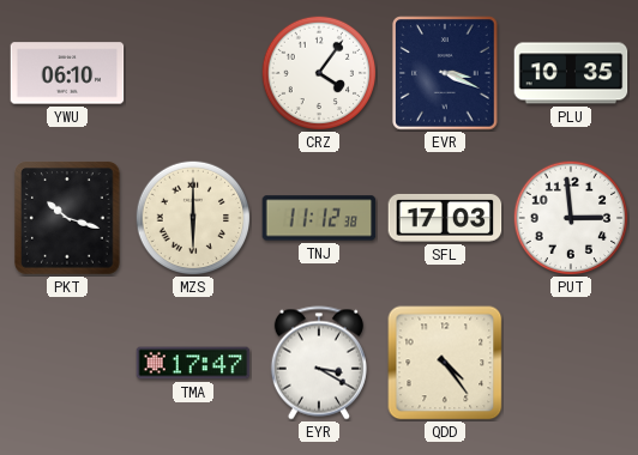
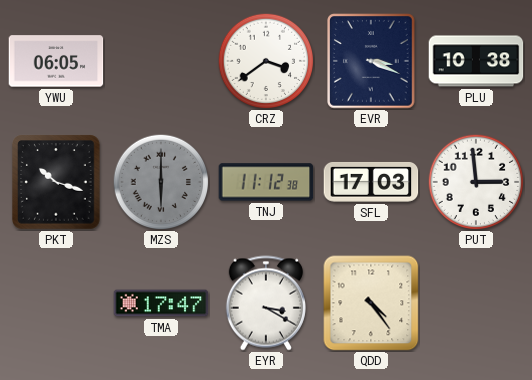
YWU: 06:10 -> 06:05 (56, 61)
CRZ: 4:06 -> 3:39 (266, 61)
PLU: 10:35 -> 10:38 (476, 61)
MZS dial: cream -> grey (161, 182)
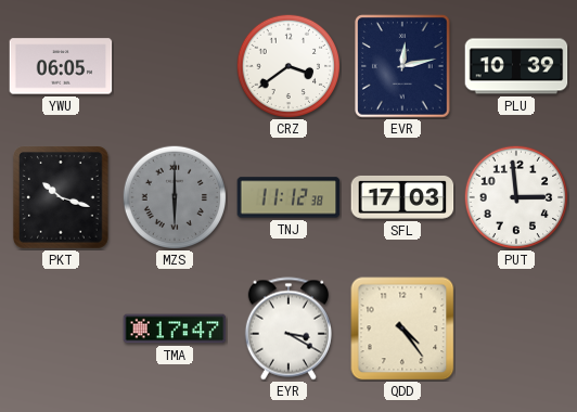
EVR: 3:19 -> 12:13 (402, 66)
PLU: 10:38 -> 10:39 (516, 66)
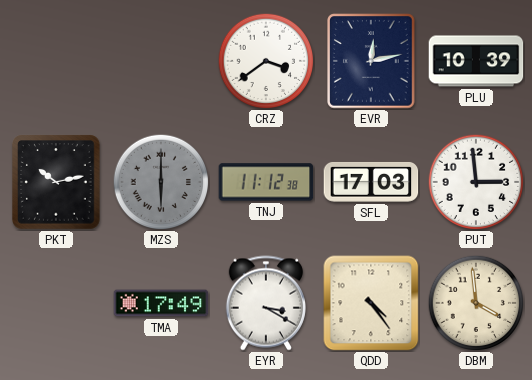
YWU: 06:05 -> none (61, 66)
PKT: 10:18 -> 10:13 (56, 182)
TMA: 17:47 -> 17:49 (161, 303)
DBM: none -> 3:59 (476, 303)
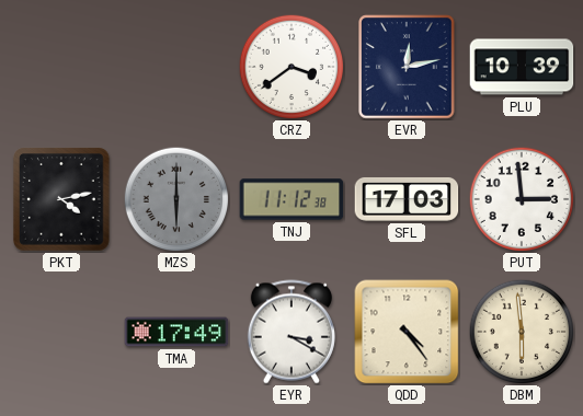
PKT: 10:13 -> 4:13 (61, 199)
DBM: 3:59 -> 5:59 (522, 332)
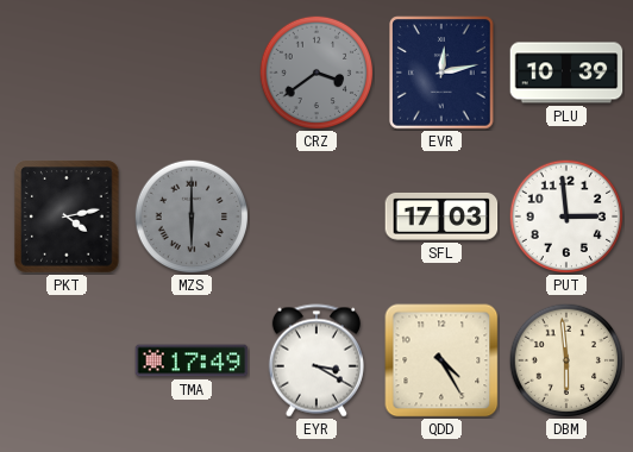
CRZ dial: white -> grey (316, 73)
TNJ: 11:12 -> none (291, 199)
QDD: 4:24 -> 4:25 (441, 360)
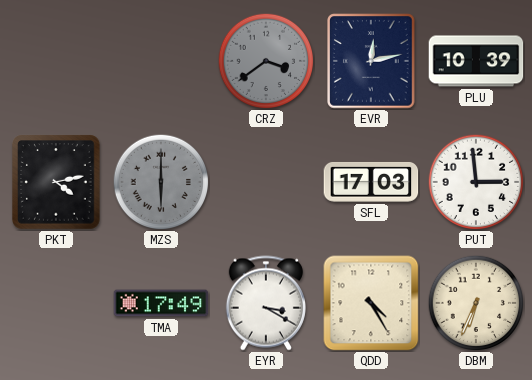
DBM: 5:59 -> 6:34 (476, 303)
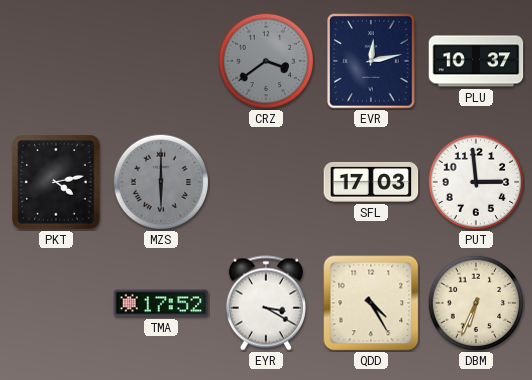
PLU: 10:39 -> 10:37 (476, 61)
TMA: 17:49 -> 17:52 (161, 303)
